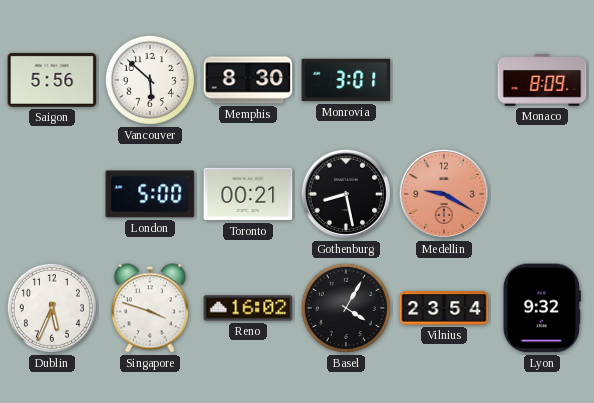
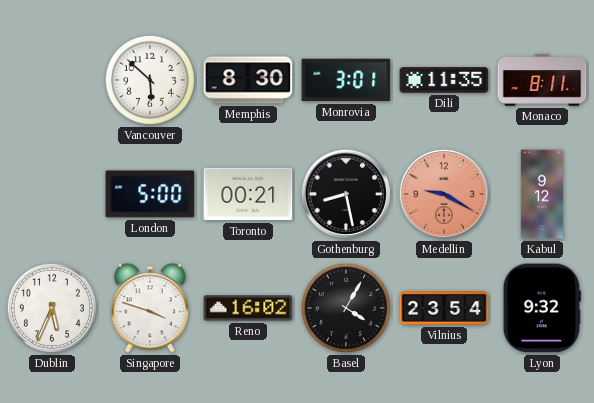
Saigon: 5:56 -> none (52, 80)
Dili: none -> 11:35 (444, 80)
Monaco: 8:09 -> 8:11 (542, 80)
Kabul: none -> 9:12 (541, 194)
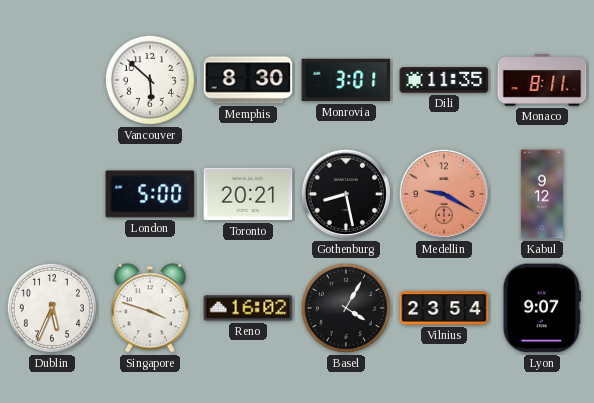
Toronto: 00:21 -> 20:21 (248, 194)
Lyon: 9:32 -> 9:07 (542, 308)
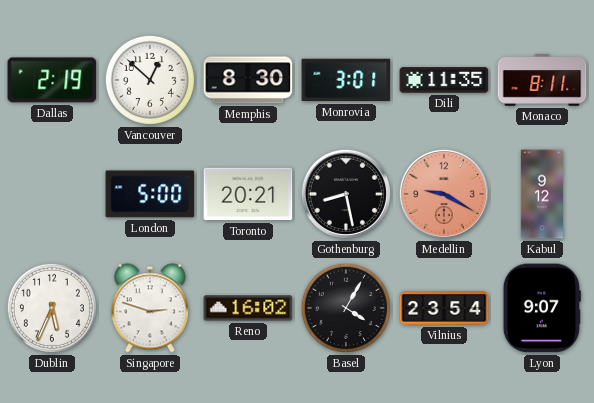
Dallas: none -> 2:19 (52, 80)
Vancouver: 5:52 -> 12:52 (150, 80)
Singapore: 3:48 -> 2:48 (150, 308)
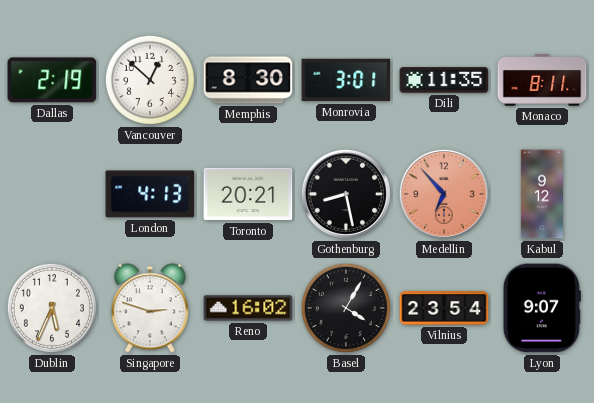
London: 5:00 -> 4:13 (150, 194)
Medellin: 9:20 -> 6:53 (444, 194)
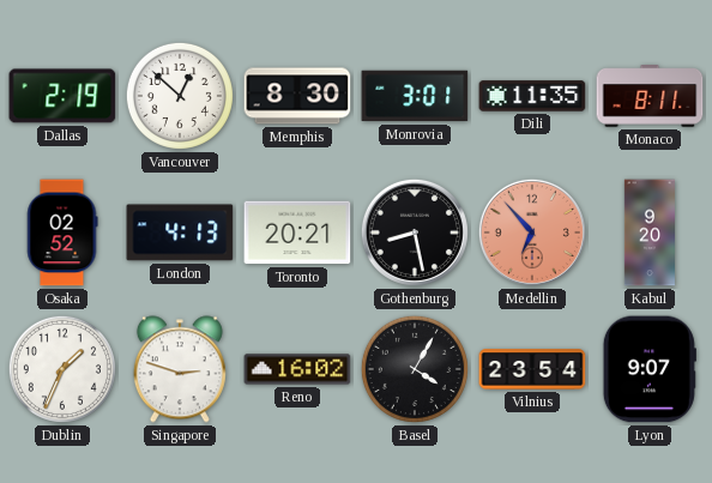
Osaka: none -> 02:52 (62, 233)
Kabul: 9:12 -> 9:20 (648, 233)
Dublin: 5:34 -> 1:34 (62, 369)
